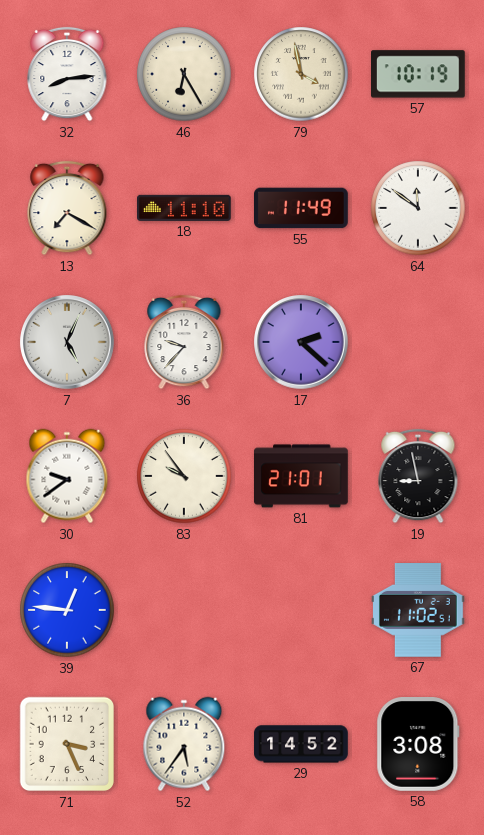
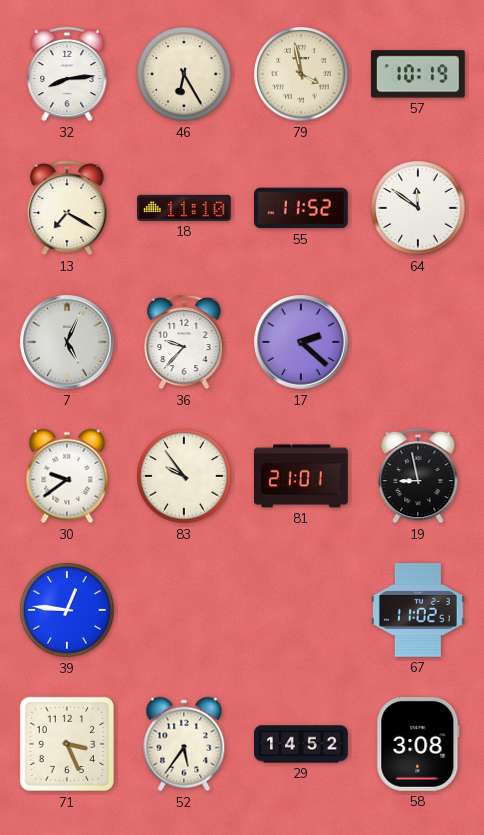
55: 11:49 -> 11:52 (302, 208)
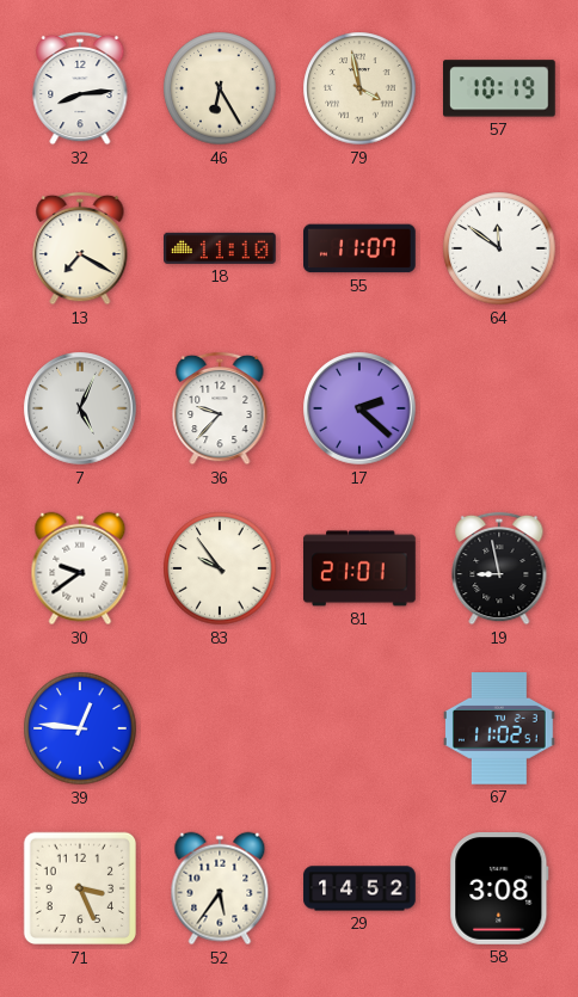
55: 11:52 -> 11:07 (361, 248)
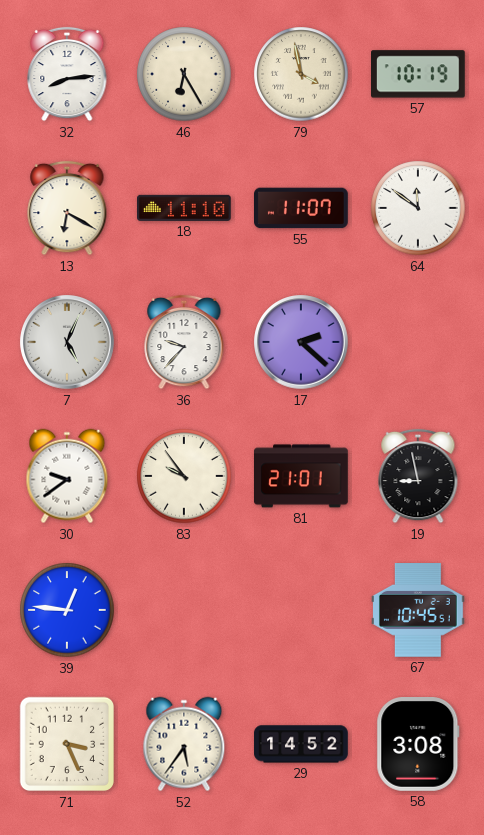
13: 7:20 -> 6:20 (67, 208)
67: 11:02 -> 10:45 (419, 611)
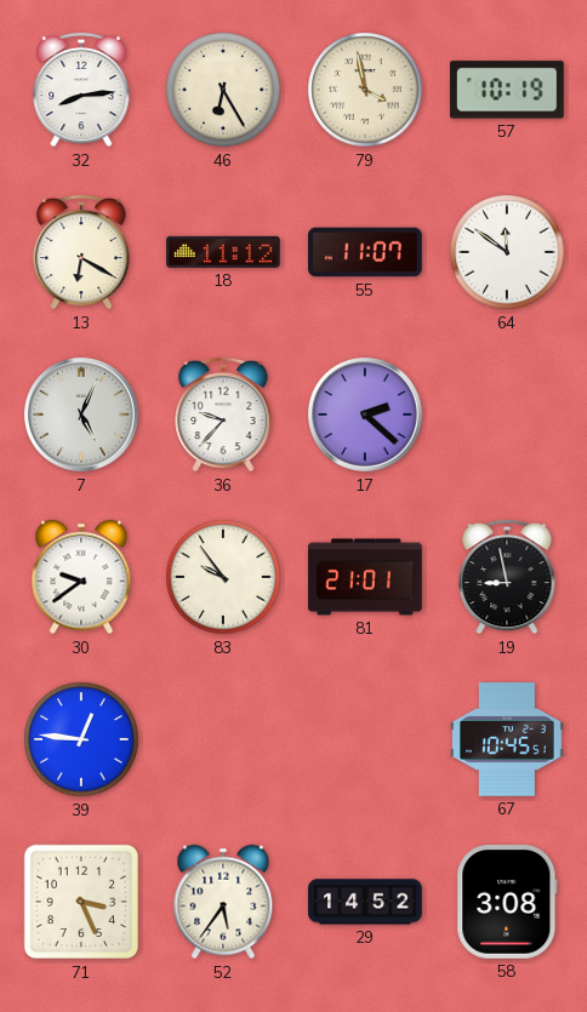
18: 11:10 -> 11:12 (224, 252)
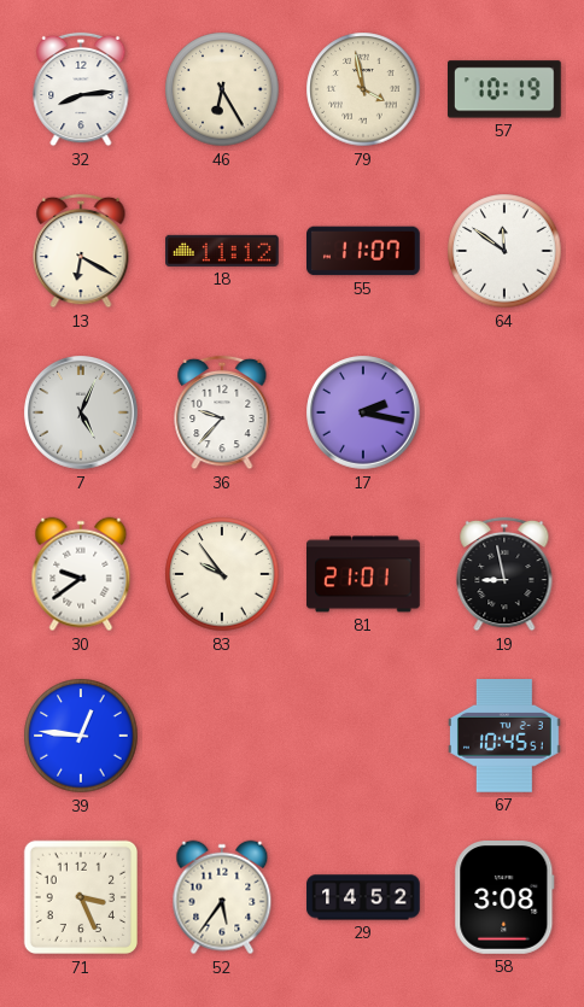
17: 2:22 -> 2:17 (363, 412)
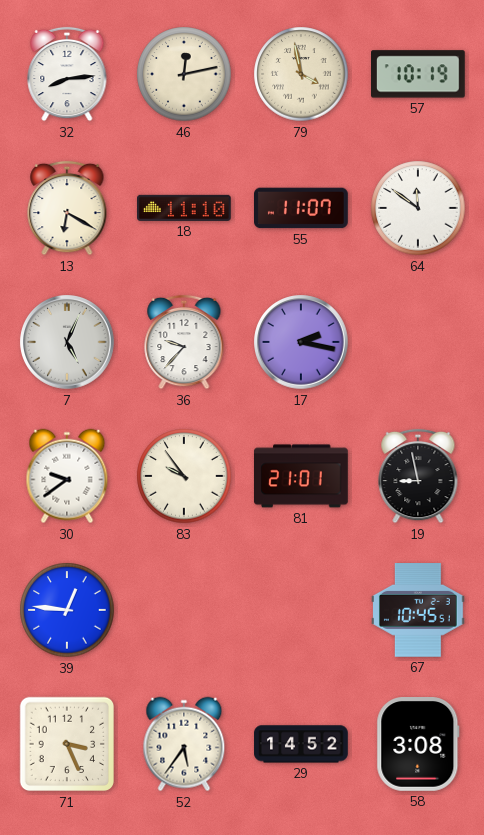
46: 6:25 -> 12:13 (184, 74)
18: 11:12 -> 11:10 (185, 208)
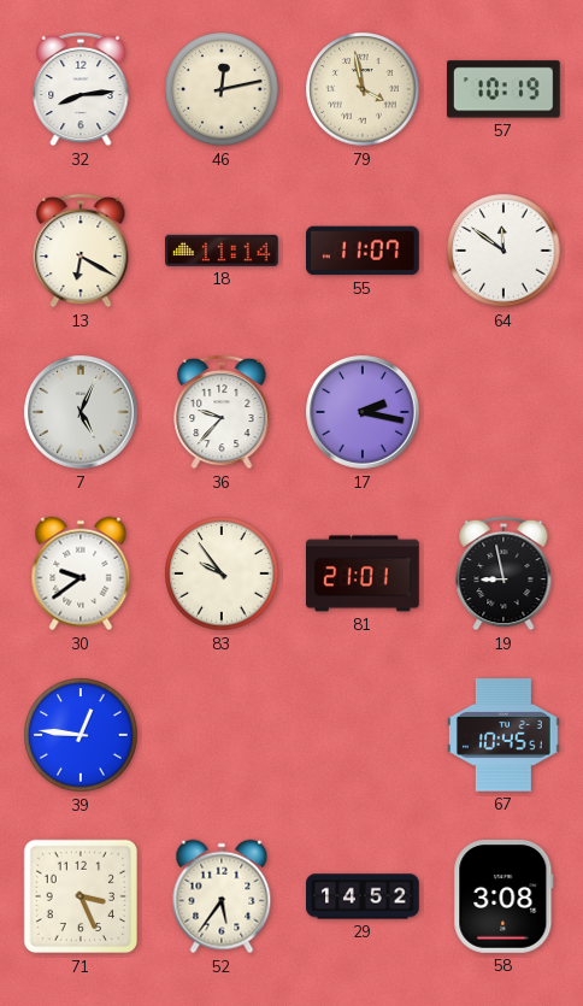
18: 11:10 -> 11:14 (223, 251)
